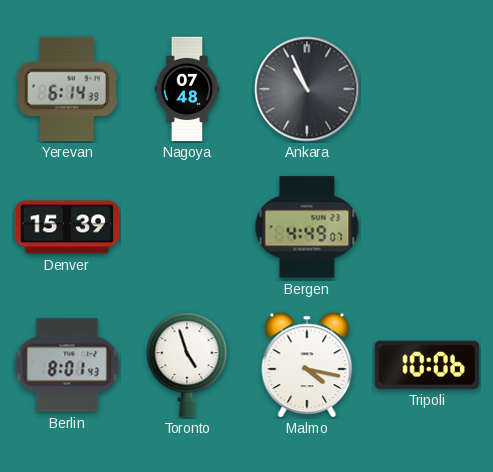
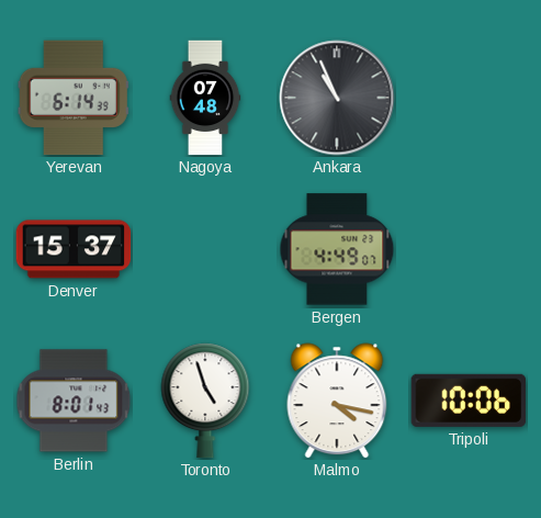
Denver: 15:39 -> 15:37 (74, 249)
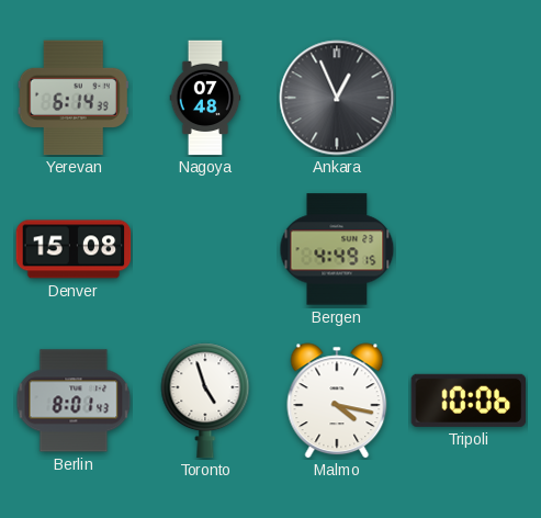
Ankara: 10:56 -> 12:56 (337, 98)
Denver: 15:37 -> 15:08 (74, 249)
Bergen: 4:49:07 -> 4:49:15 (337, 249)
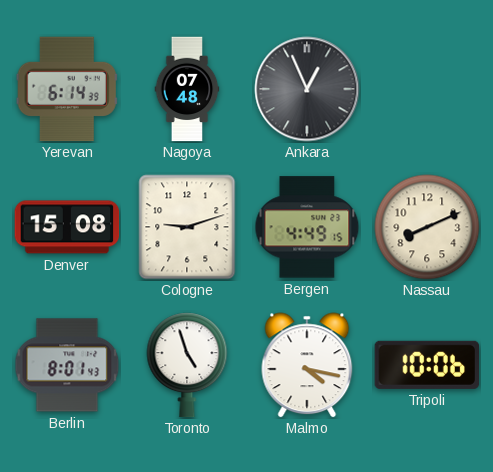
Cologne: none -> 9:12 (187, 227)
Nassau: none -> 8:11 (427, 227)
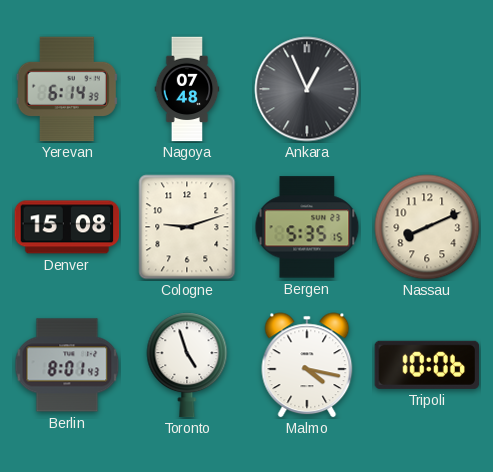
Bergen: 4:49 -> 5:35 (307, 227)
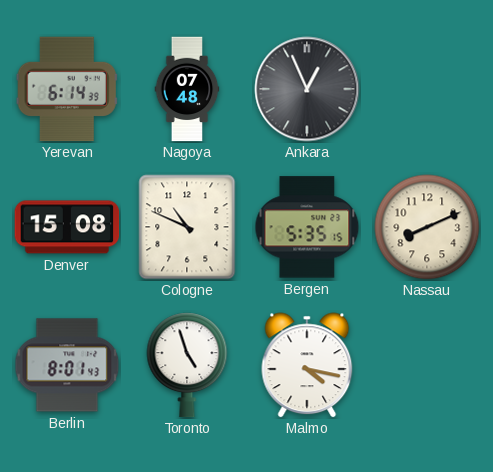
Cologne: 9:12 -> 10:49 (187, 227)
Tripoli: 10:06 -> none (427, 365)
